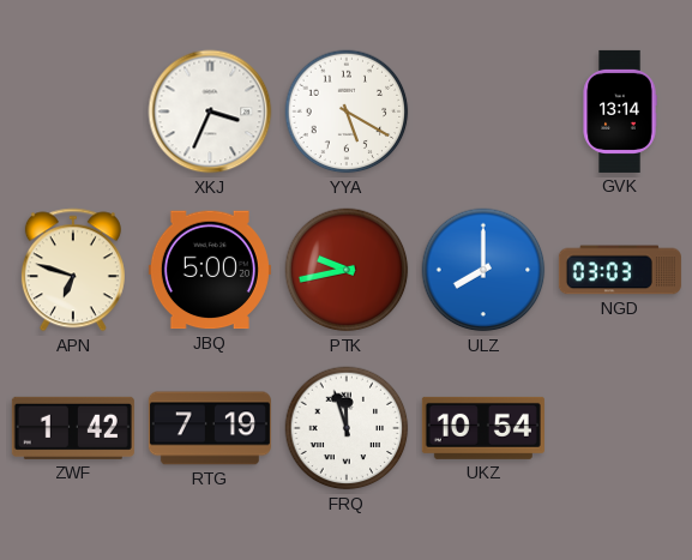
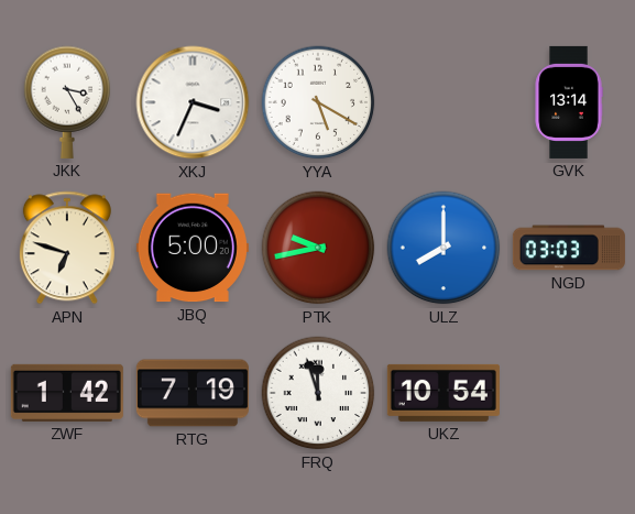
JKK: none -> 3:25 (67, 102)
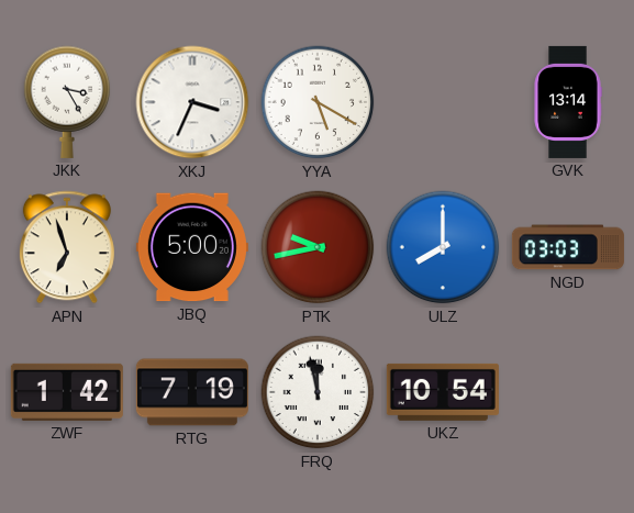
APN: 6:48 -> 6:57 (67, 247)
FRQ: 11:57 -> 11:58 (318, 392)
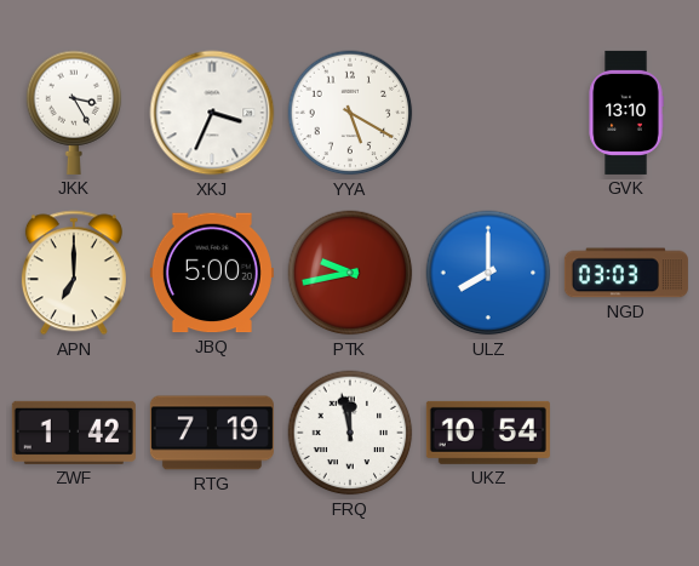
GVK: 13:14 -> 13:10 (626, 113)
APN: 6:57 -> 7:00 (74, 273)
